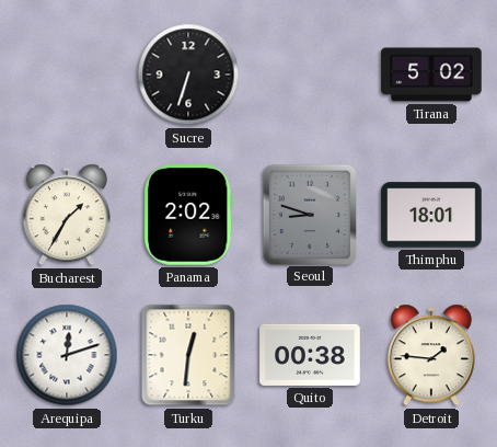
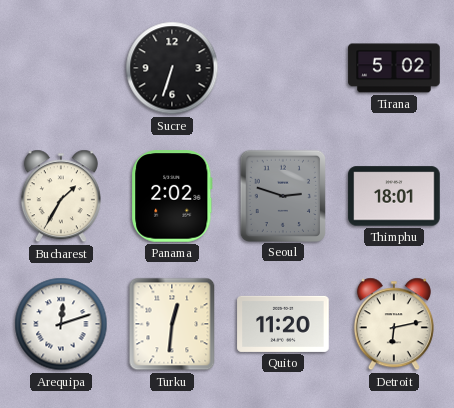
Seoul: 8:48 -> 2:48 (282, 195)
Quito: 00:38 -> 11:20 (283, 324)
Detroit: 1:46 -> 6:13 (394, 324)
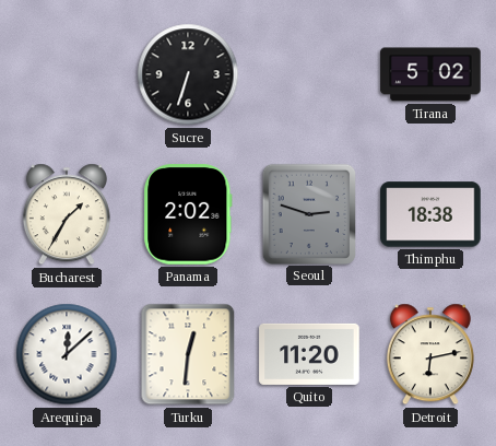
Thimphu: 18:01 -> 18:38 (430, 214)
Arequipa: 12:12 -> 12:08 (67, 354)
